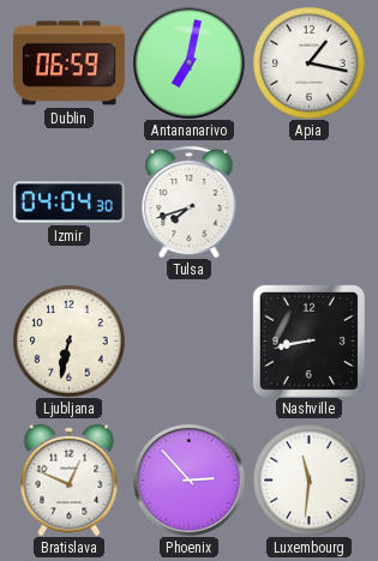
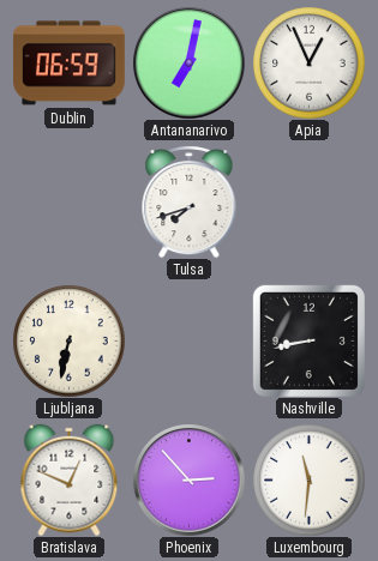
Apia: 1:17 -> 12:56 (308, 62)
Izmir: 04:04 -> none (68, 203)
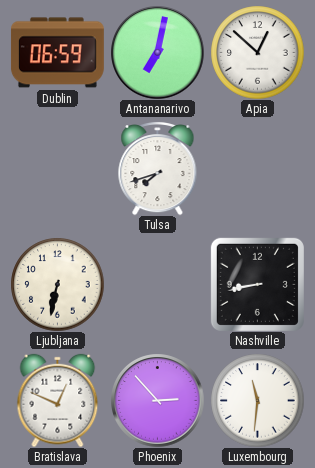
Apia: 12:56 -> 12:52 (257, 52)
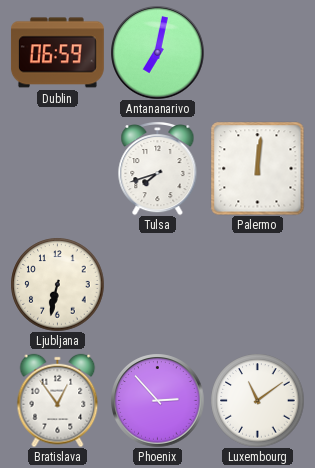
Apia: 12:52 -> none (257, 52)
Palermo: none -> 12:01 (257, 168)
Nashville: 8:43 -> none (257, 284)
Bratislava: 12:49 -> 12:54 (58, 400)
Luxembourg: 11:31 -> 11:09 (257, 400)
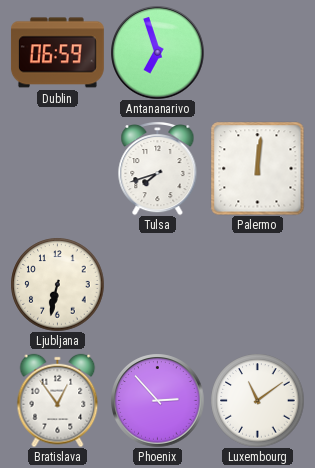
Antananarivo: 7:02 -> 6:57 (157, 52)
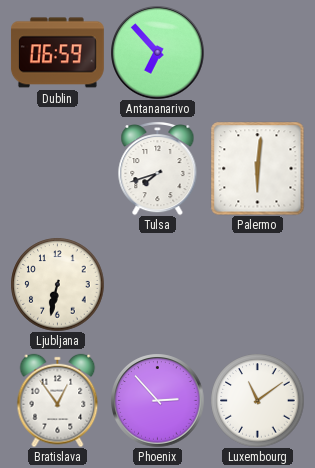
Antananarivo: 6:57 -> 6:53 (157, 52)
Palermo: 12:01 -> 6:01 (257, 168)
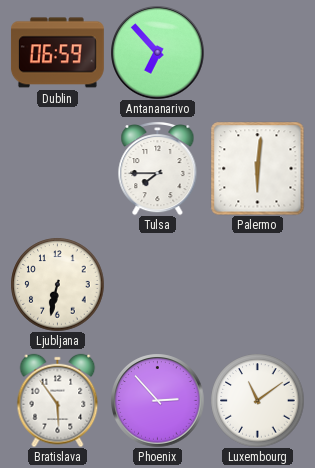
Tulsa: 7:42 -> 7:45 (158, 168)
Bratislava: 12:54 -> 5:54 (58, 400)
